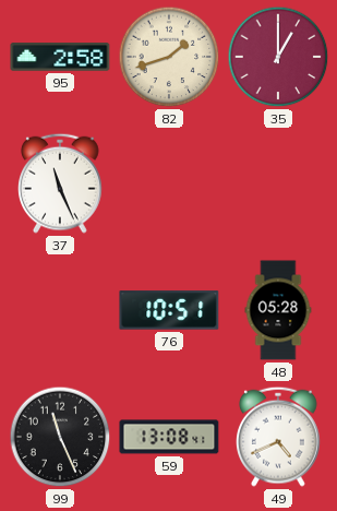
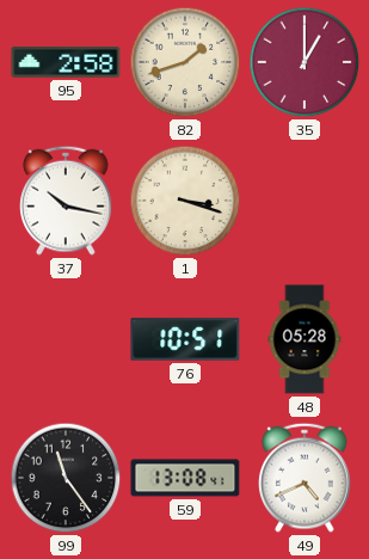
37: 11:26 -> 10:17 (67, 201)
1: none -> 3:18 (185, 201)
99: 11:26 -> 11:24 (66, 478)
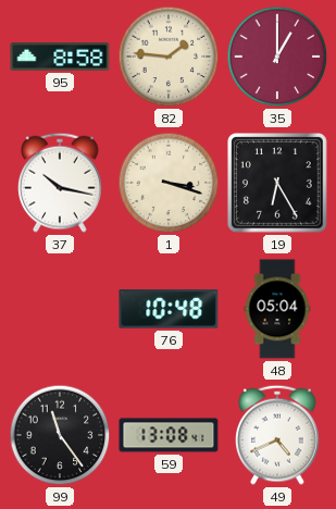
95: 2:58 -> 8:58 (60, 57)
82: 1:42 -> 1:46 (169, 57)
19: none -> 6:25 (277, 184)
76: 10:51 -> 10:48 (169, 309)
48: 05:28 -> 05:04 (277, 309)
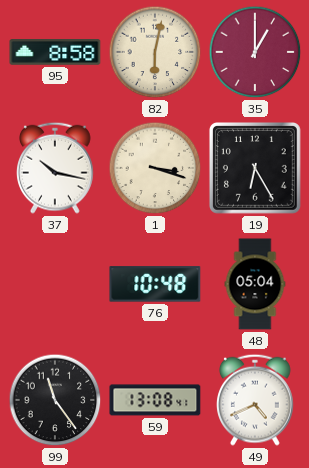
82: 1:46 -> 6:02 (155, 52)
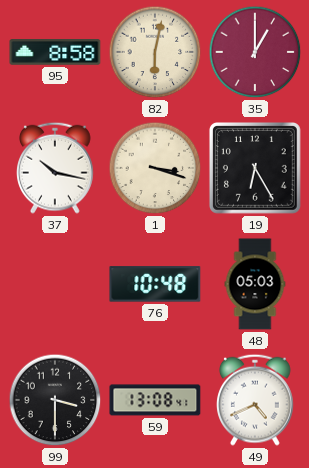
48: 05:04 -> 05:03 (255, 284)
99: 11:24 -> 3:30 (55, 400)
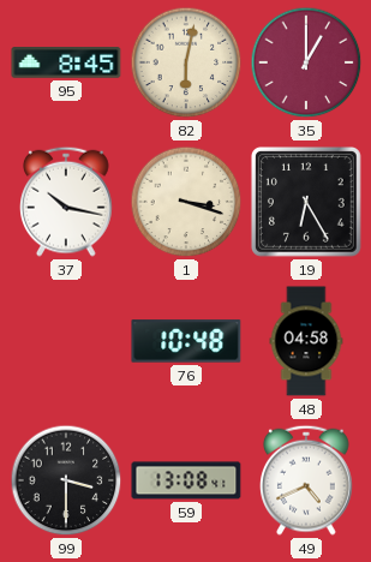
95: 8:58 -> 8:45 (66, 62)
48: 05:03 -> 04:58 (306, 341)
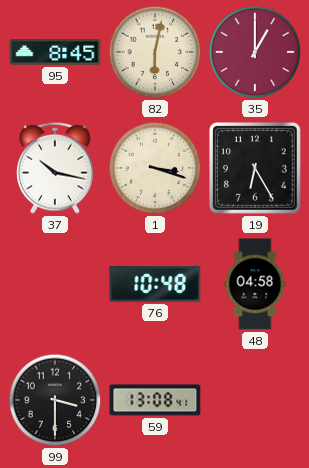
49: 4:41 -> none (307, 480)
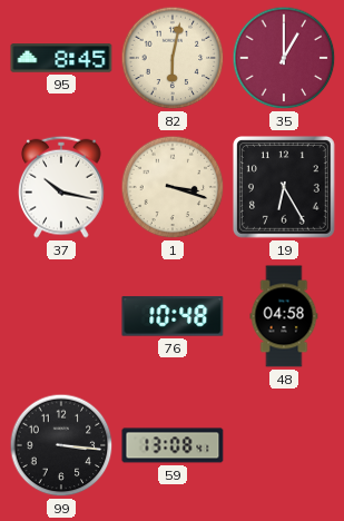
99: 3:30 -> 3:16 (61, 445)
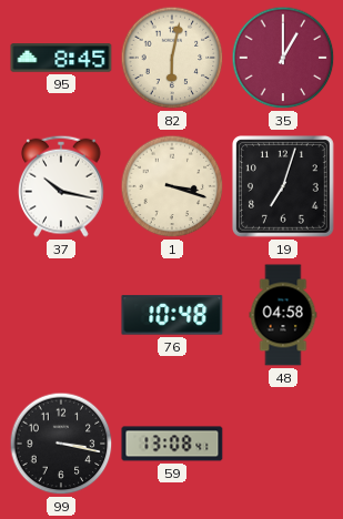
19: 6:25 -> 7:03 (283, 187)
99: 3:16 -> 3:17 (61, 444)
